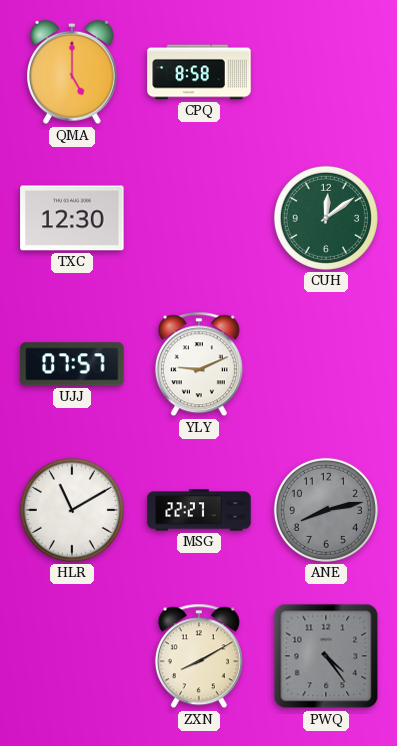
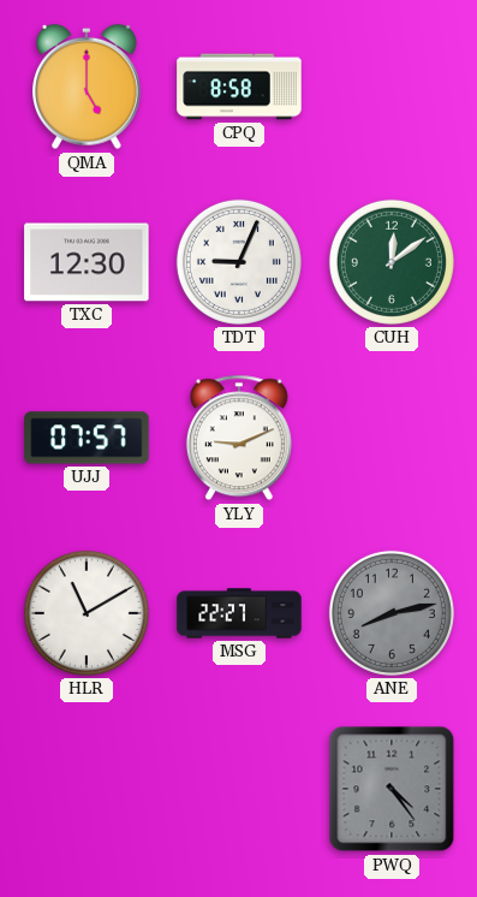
TDT: none -> 9:04 (239, 262)
ZXN: 8:10 -> none (199, 656)
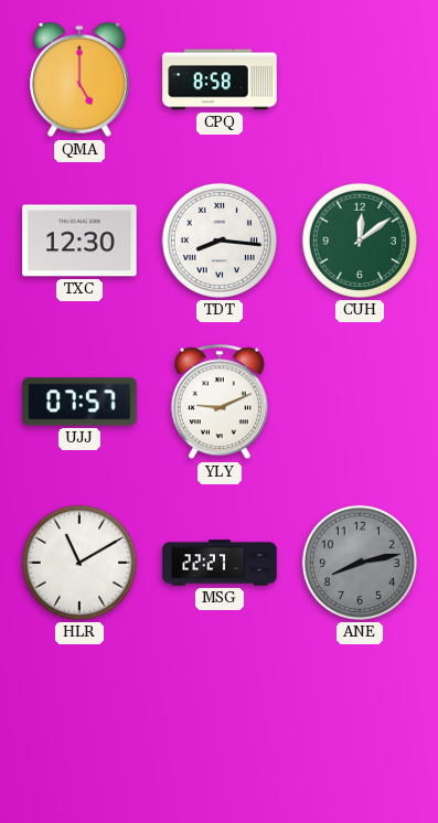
TDT: 9:04 -> 8:16 (220, 241)
PWQ: 4:24 -> none (392, 789)
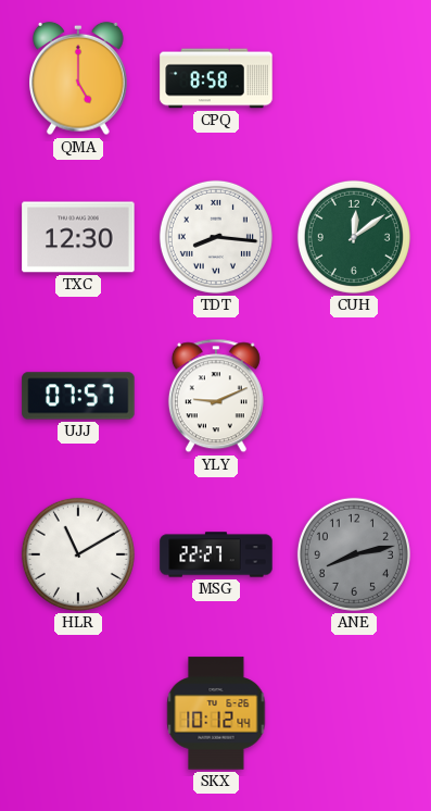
SKX: none -> 10:12 (216, 713)
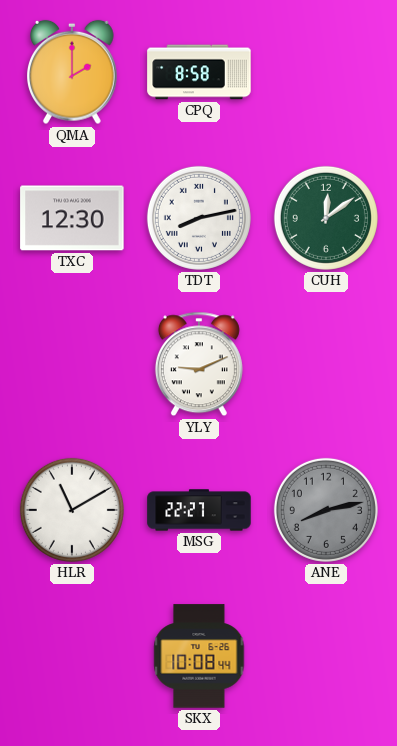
QMA: 5:00 -> 2:00 (73, 72)
TDT: 8:16 -> 8:13 (199, 218)
UJJ: 07:57 -> none (78, 396)
SKX: 10:12 -> 10:08 (199, 656)
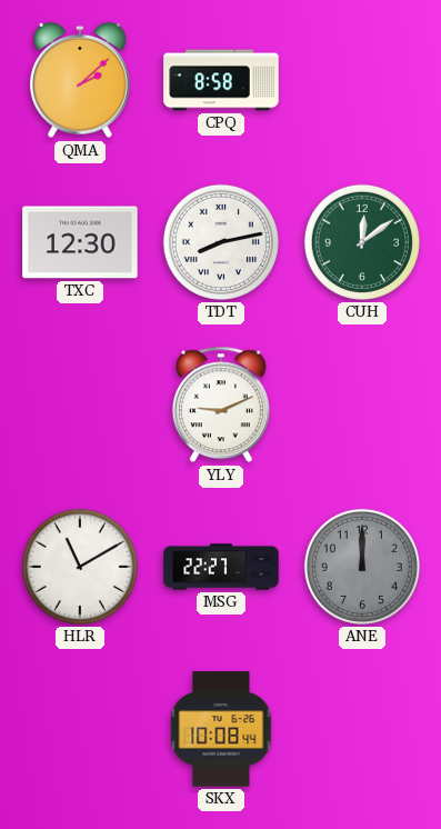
QMA: 2:00 -> 2:08 (81, 80)
ANE: 8:13 -> 12:00 (362, 567)
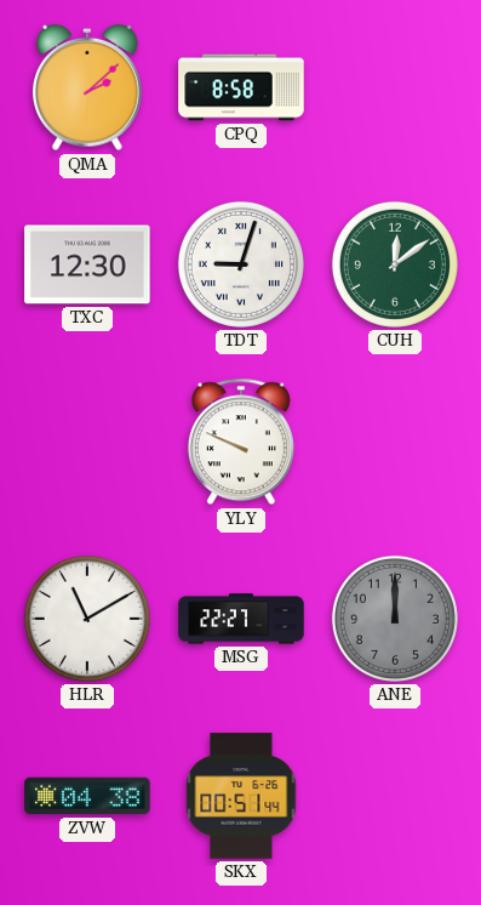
TDT: 8:13 -> 9:03 (241, 264)
YLY: 9:11 -> 9:49 (241, 442)
ZVW: none -> 04:38 (87, 796)
SKX: 10:08 -> 00:51 (241, 796)
